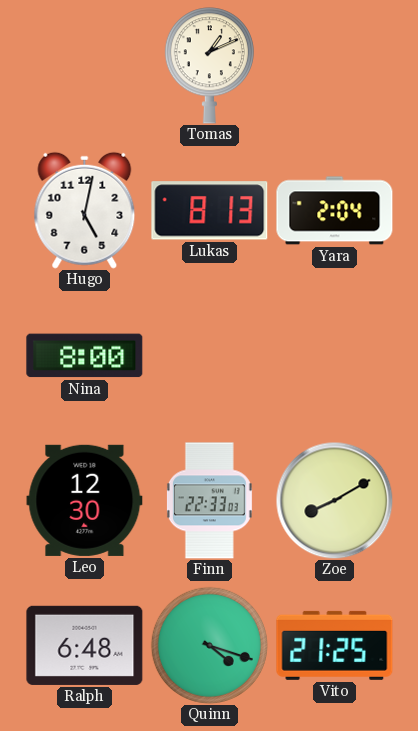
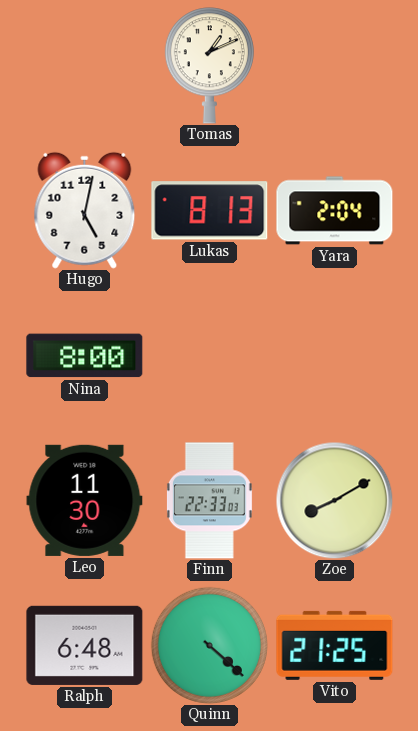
Leo: 12:30 -> 11:30 (85, 500)
Quinn: 4:18 -> 4:22 (209, 645)
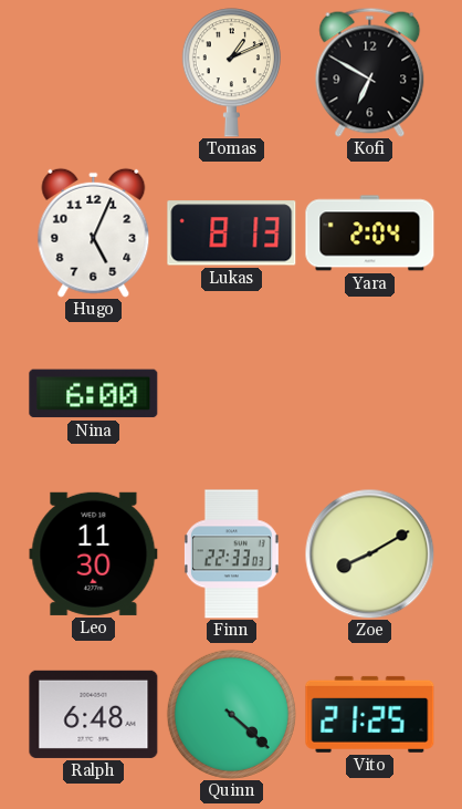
Kofi: none -> 6:50 (370, 72)
Hugo: 5:02 -> 5:04 (94, 232)
Nina: 8:00 -> 6:00 (94, 394)
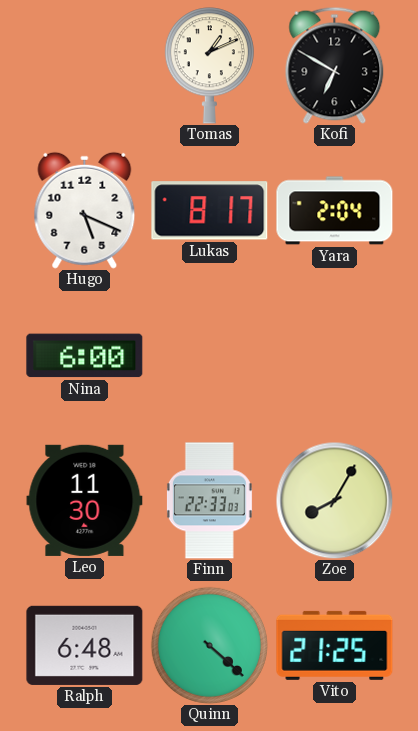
Hugo: 5:04 -> 5:19 (85, 210)
Lukas: 8:13 -> 8:17 (210, 211)
Zoe: 8:10 -> 8:05 (334, 500)
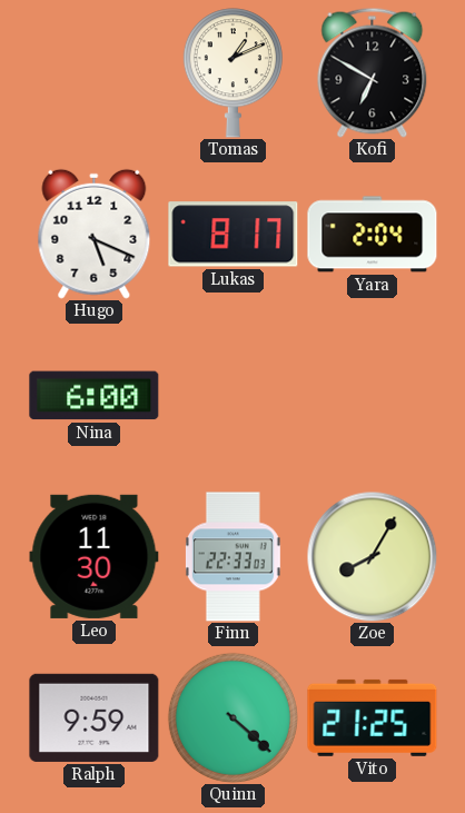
Ralph: 6:48 -> 9:59 (95, 717)
